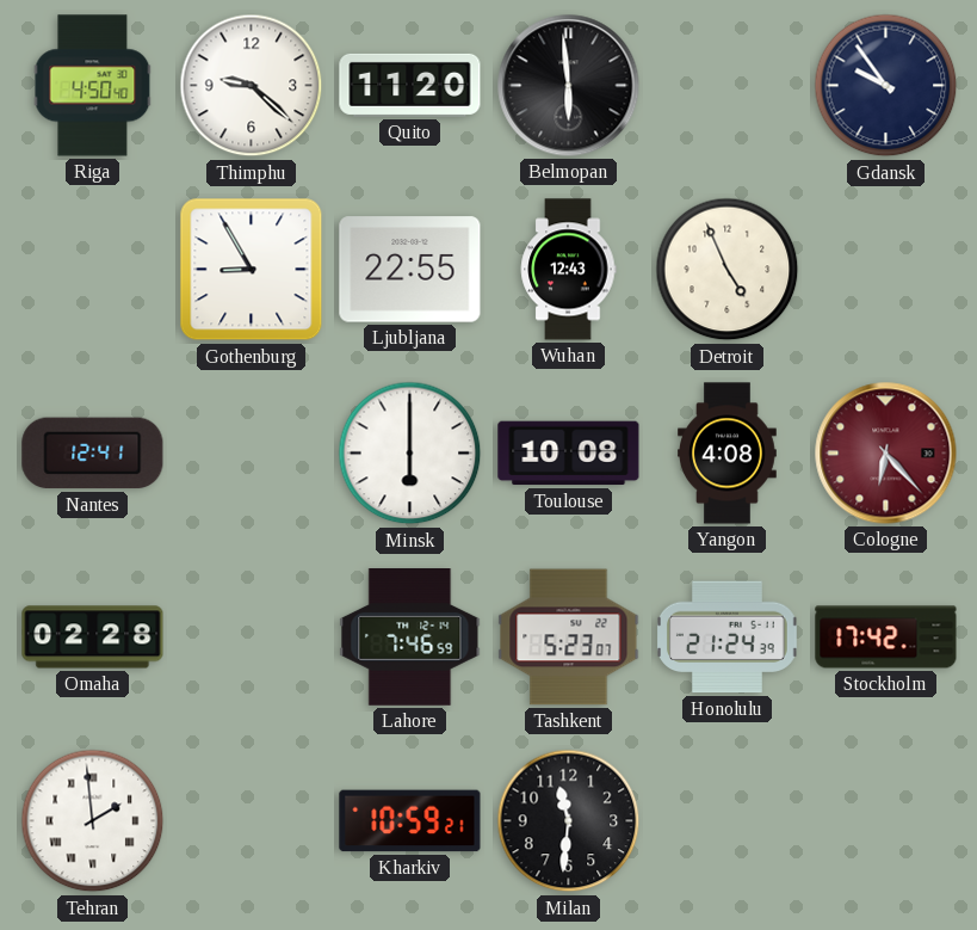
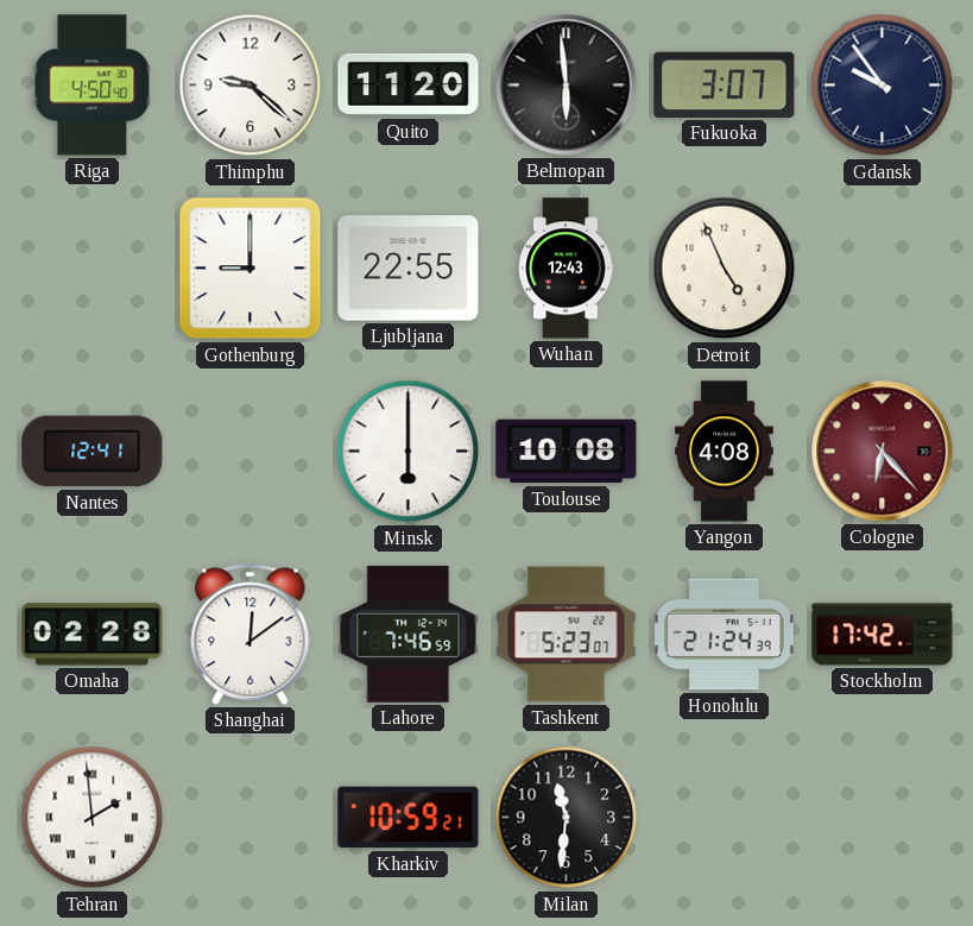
Fukuoka: none -> 3:07 (725, 84)
Gothenburg: 8:55 -> 9:00 (251, 269)
Shanghai: none -> 12:09 (251, 635)
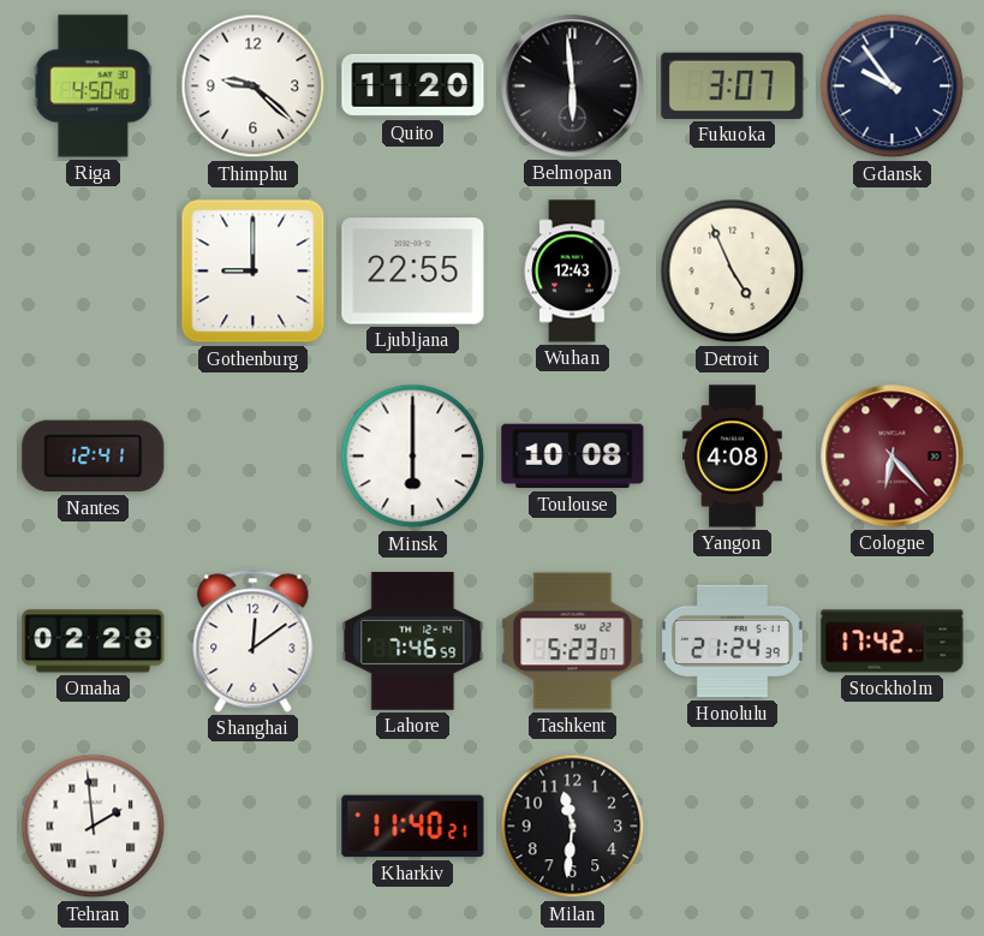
Kharkiv: 10:59 -> 11:40 (413, 827)
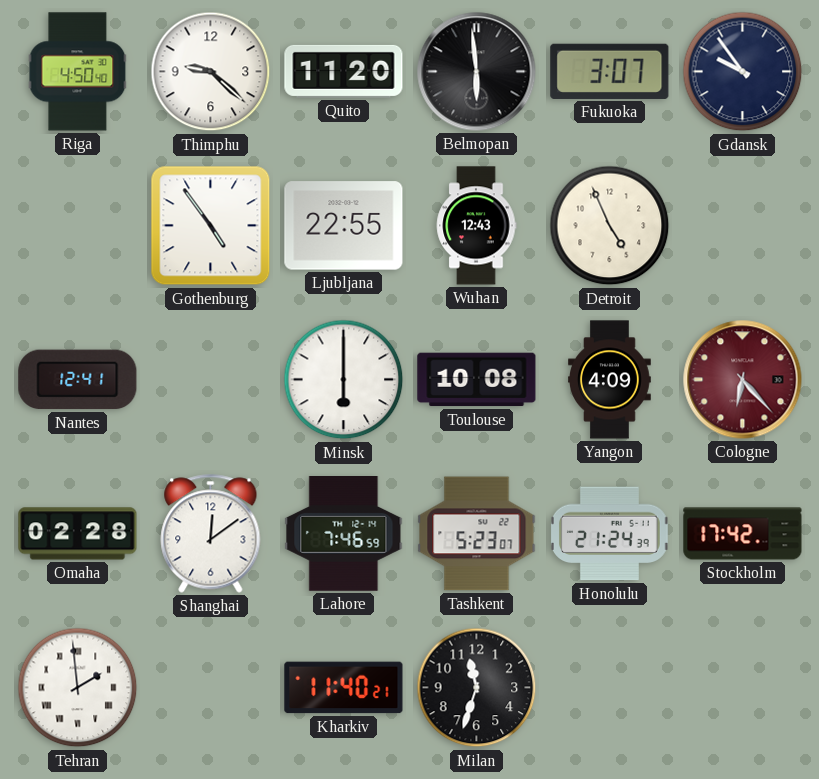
Gothenburg: 9:00 -> 4:54 (211, 226)
Yangon: 4:08 -> 4:09 (610, 380)
Milan: 11:31 -> 11:33 (477, 688)
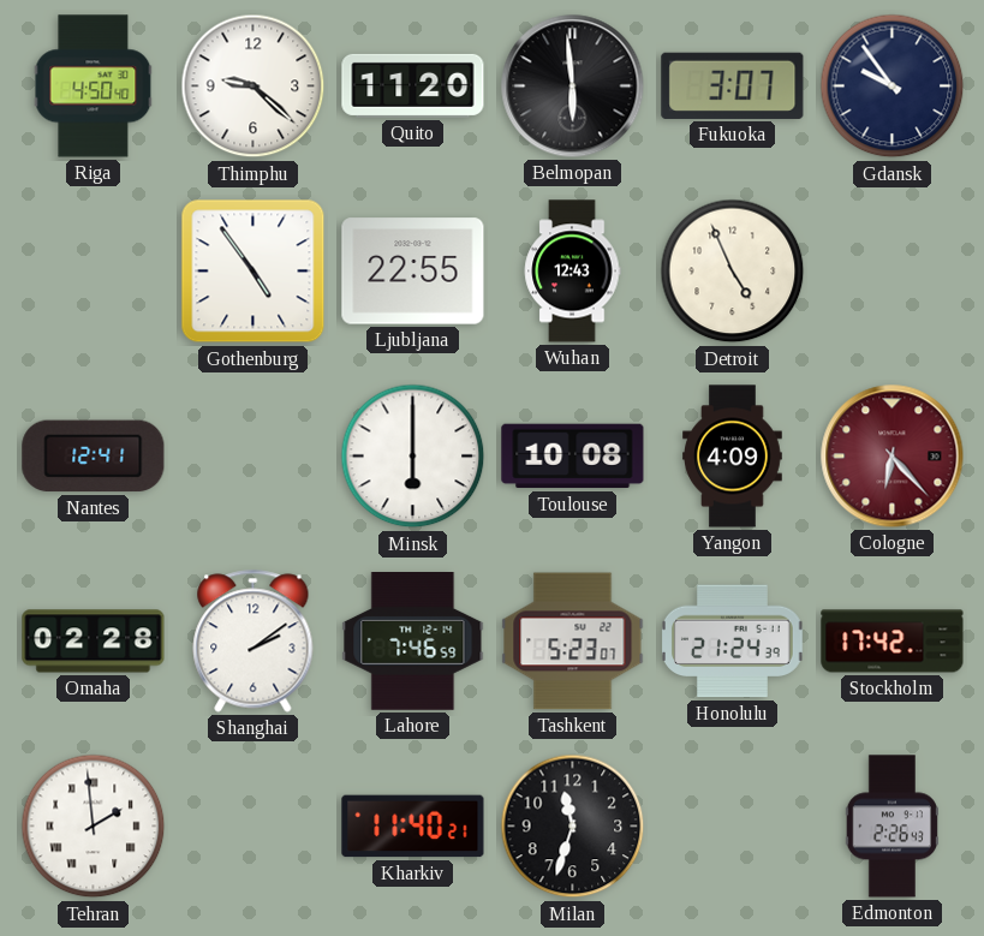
Shanghai: 12:09 -> 2:09 (254, 642)
Edmonton: none -> 2:26 (891, 827)
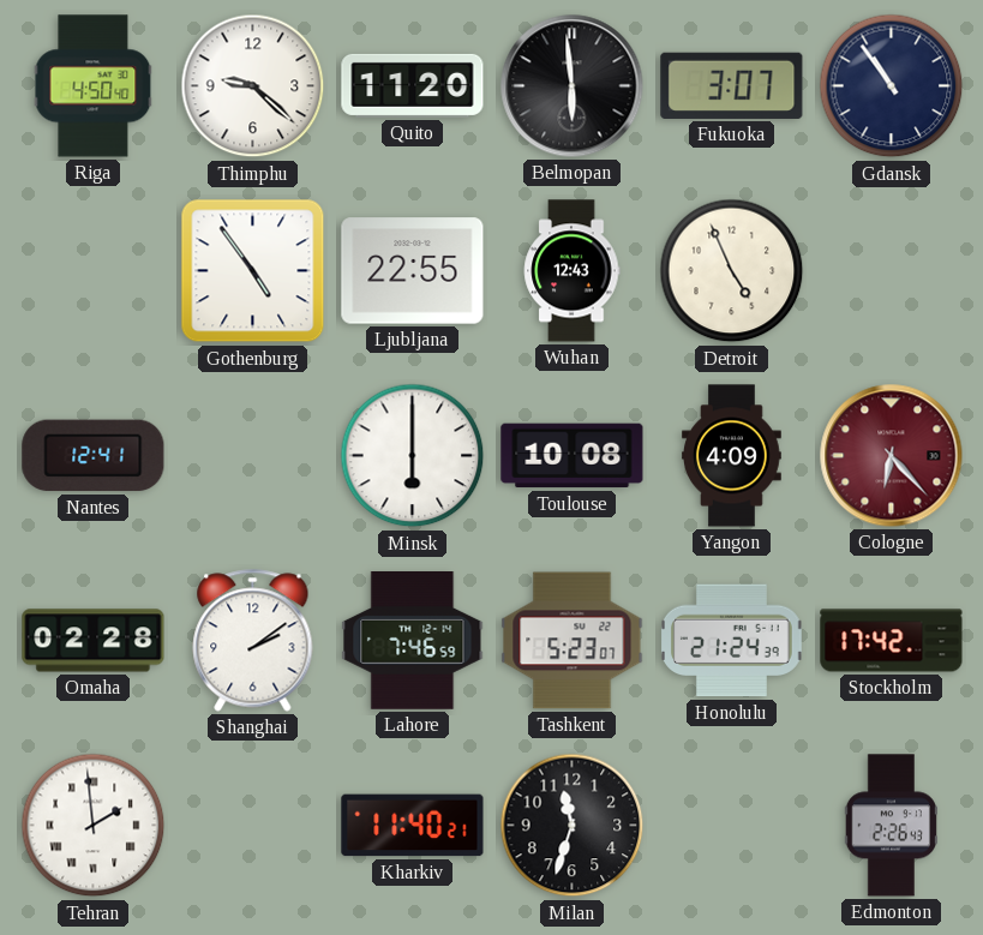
Gdansk: 9:54 -> 10:54 (892, 86)
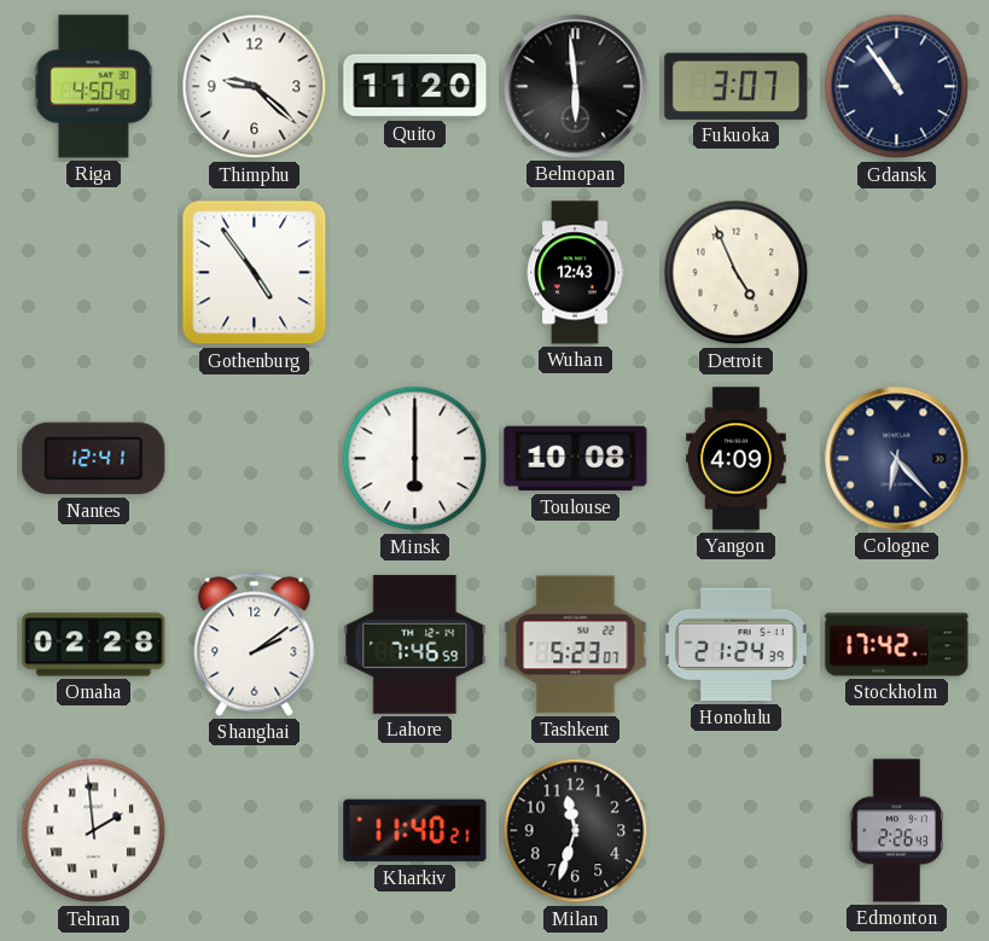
Ljubljana: 22:55 -> none (413, 271)
Cologne dial: burgundy -> navy (897, 459)
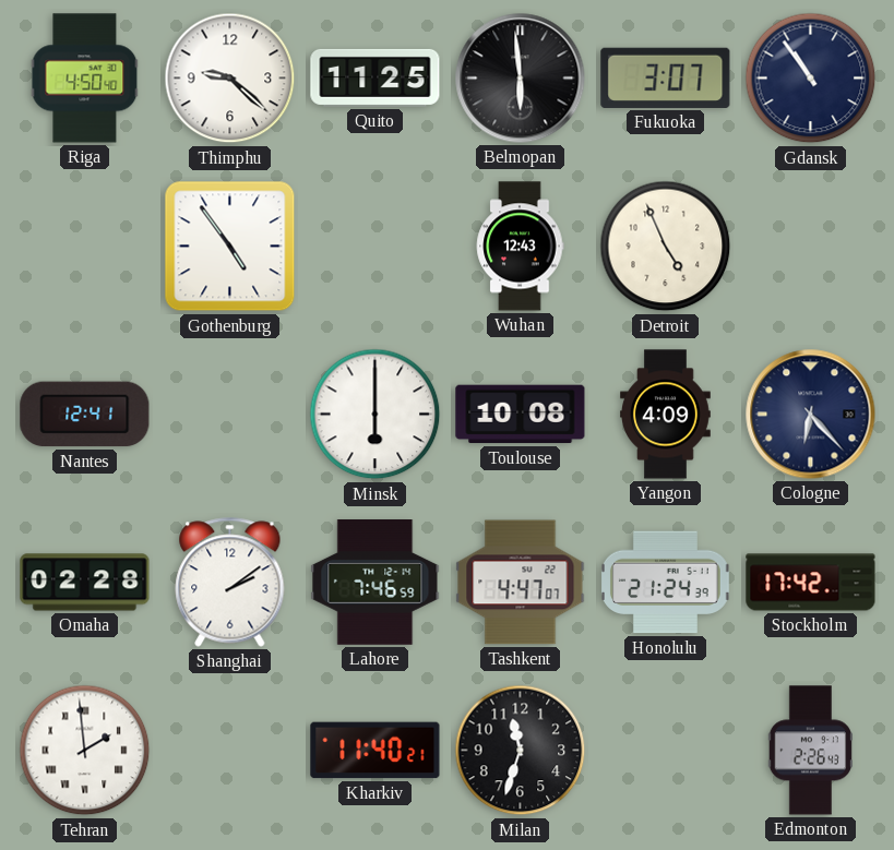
Quito: 11:20 -> 11:25 (376, 77)
Tashkent: 5:23 -> 4:47 (521, 583)
